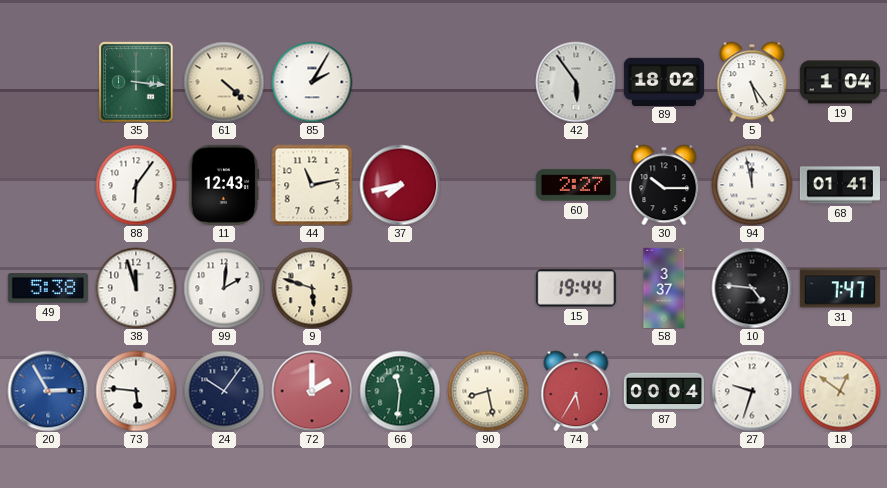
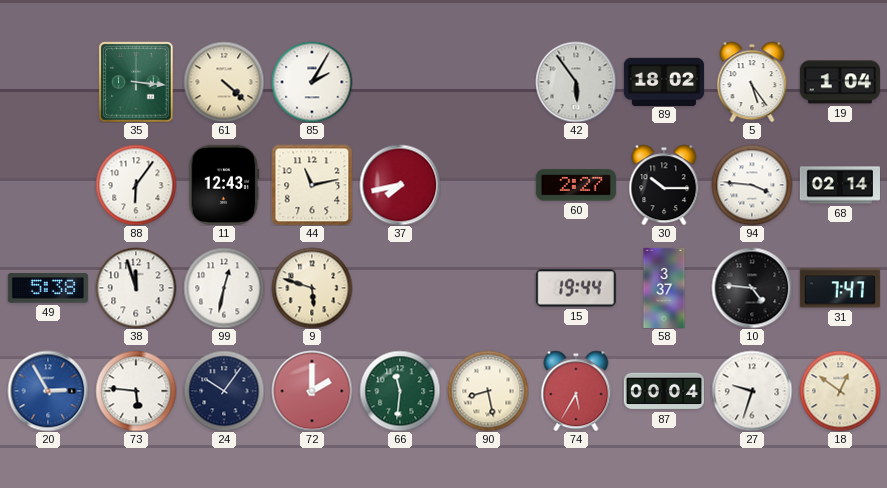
94: 11:58 -> 3:46 (752, 185)
68: 01:41 -> 02:14 (840, 185)
99: 2:01 -> 12:32 (224, 288)
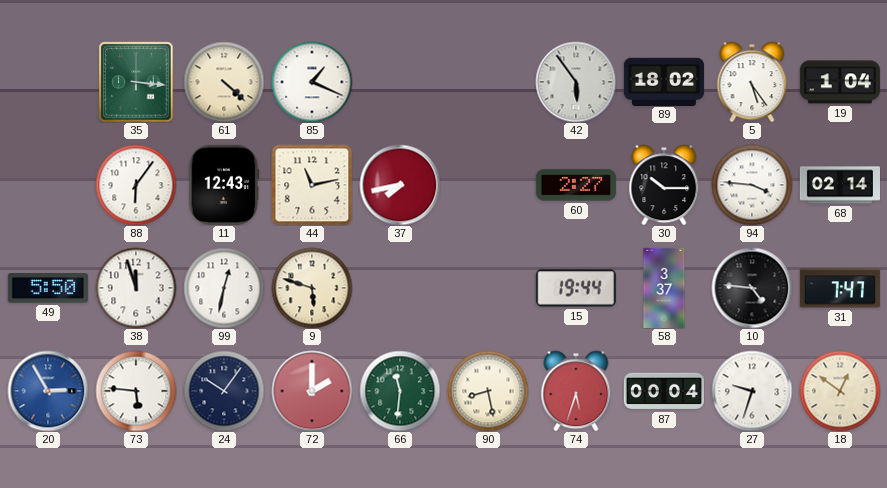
85: 2:05 -> 1:19 (312, 82)
49: 5:38 -> 5:50 (48, 288)
74: 5:35 -> 5:33 (576, 391)
